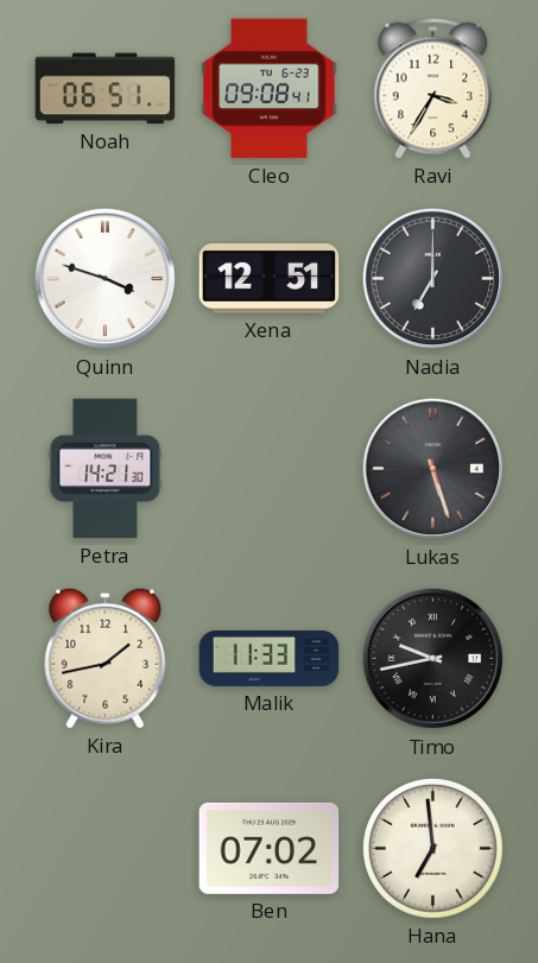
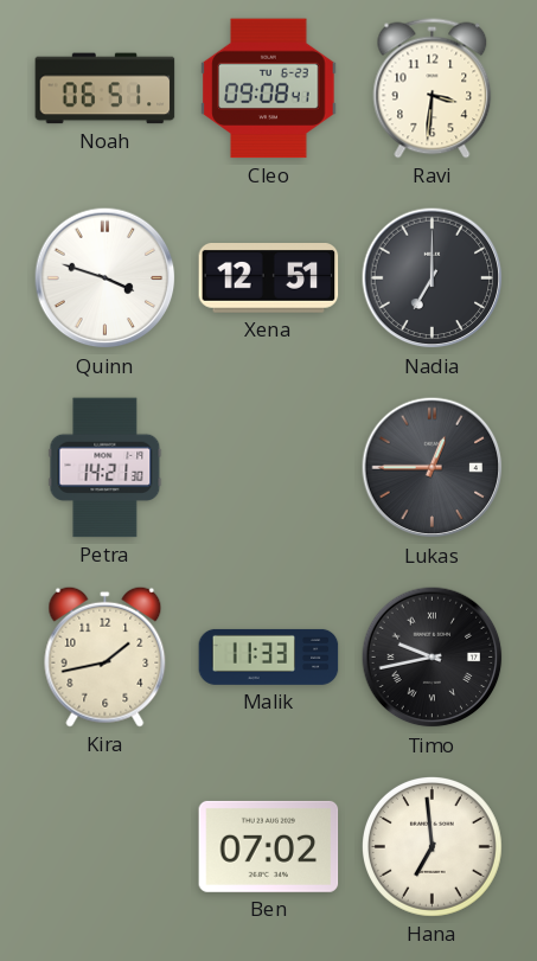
Ravi: 3:35 -> 3:31 (433, 89)
Lukas: 5:27 -> 12:45 (433, 468)
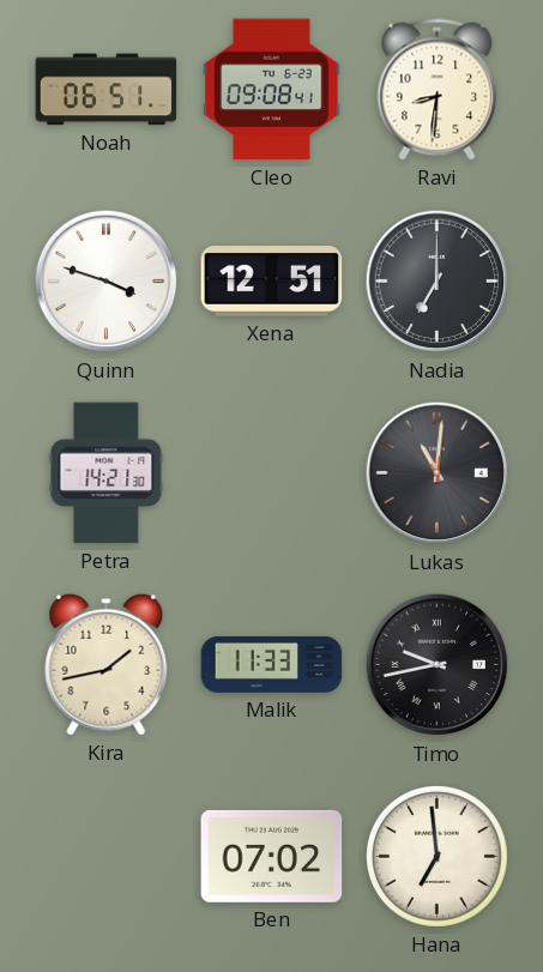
Ravi: 3:31 -> 8:31 (438, 90)
Lukas: 12:45 -> 11:01 (438, 473)
